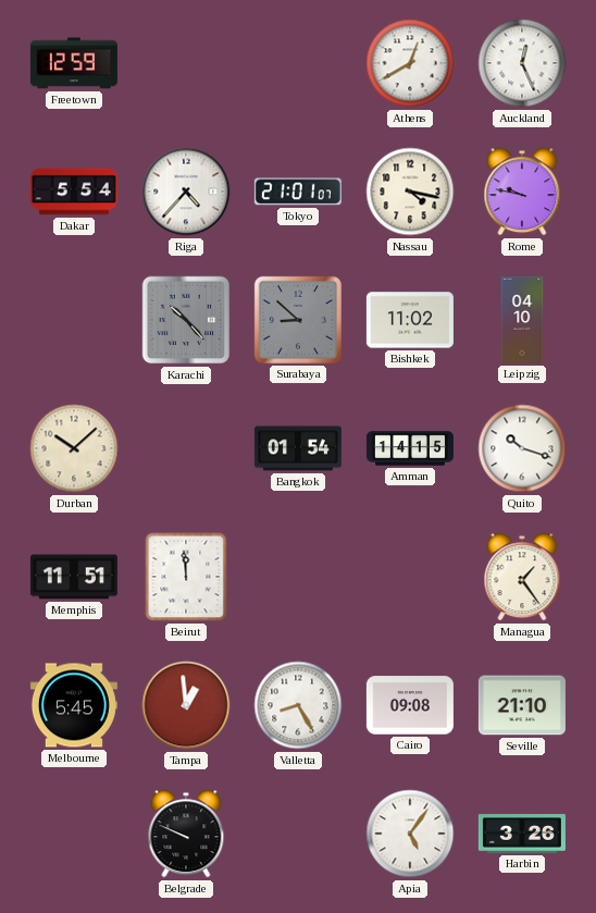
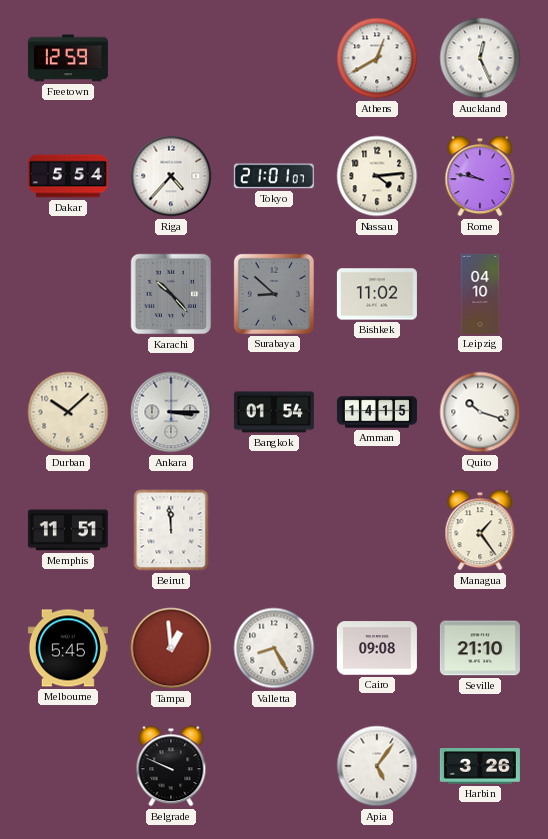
Nassau: 4:17 -> 4:14 (377, 176)
Ankara: none -> 3:15 (171, 412)
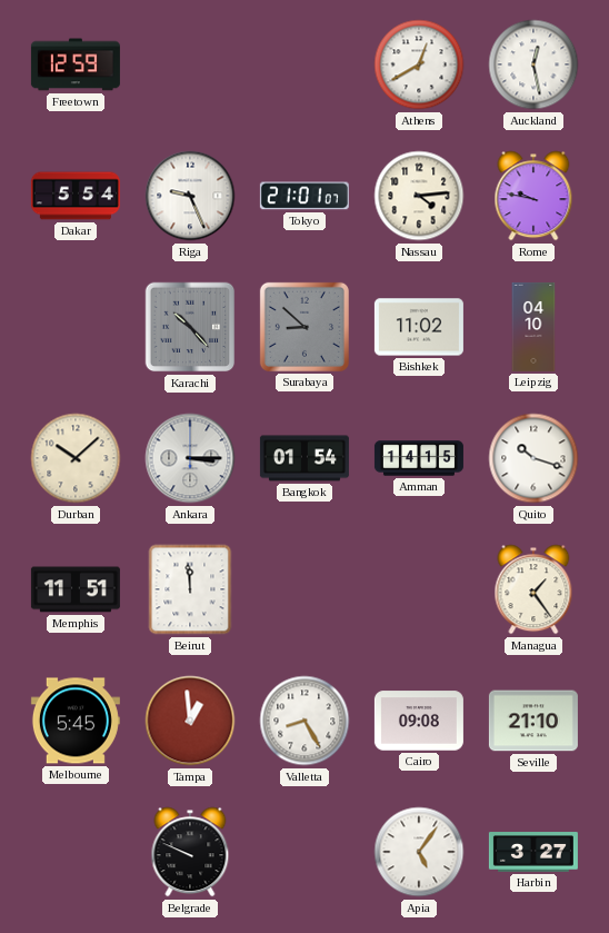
Auckland: 12:26 -> 12:28 (533, 64)
Riga: 4:37 -> 9:26 (190, 196)
Harbin: 3:26 -> 3:27 (533, 852)
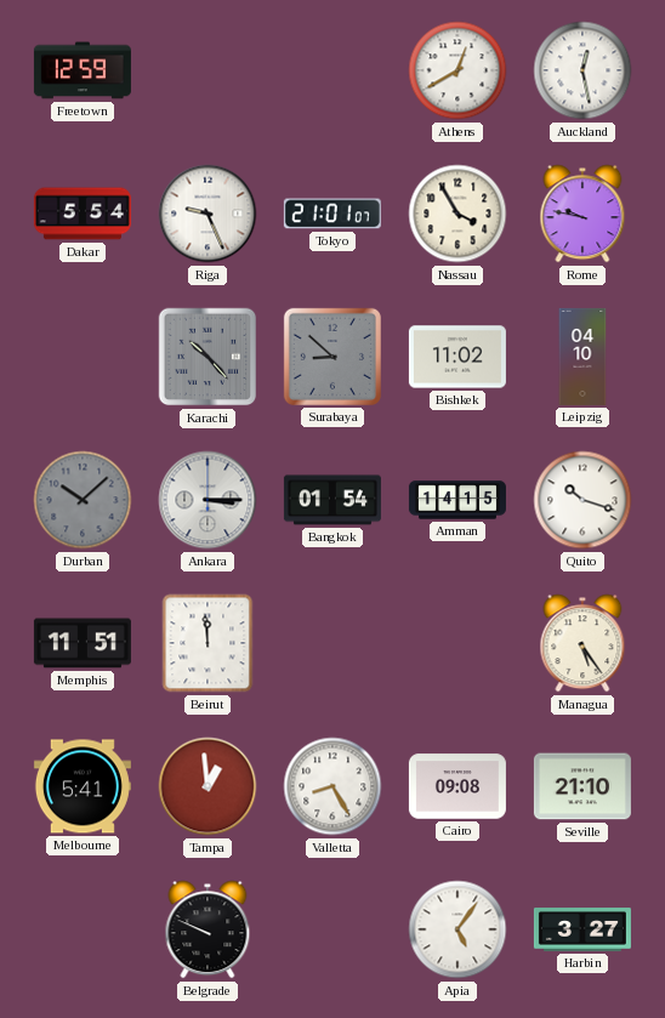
Nassau: 4:14 -> 3:55 (457, 214)
Durban dial: cream -> grey (83, 500)
Managua: 1:24 -> 5:24 (582, 643)
Melbourne: 5:45 -> 5:41 (83, 786)
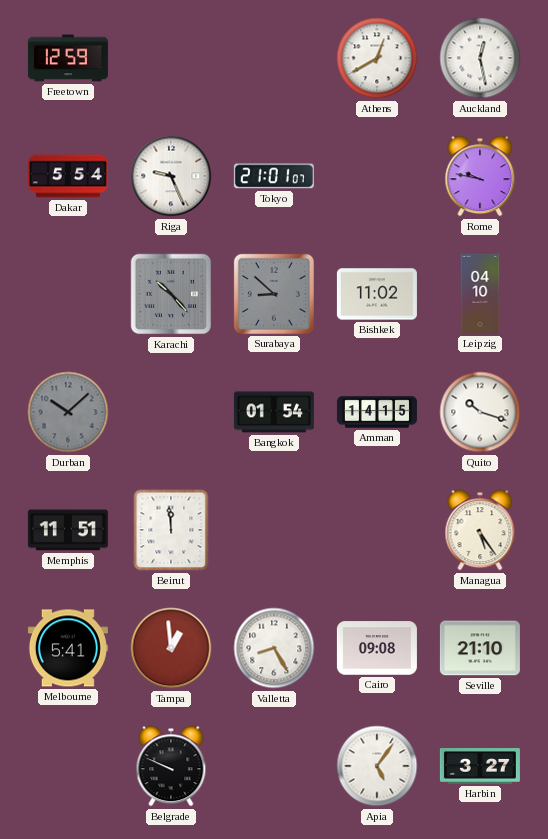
Nassau: 3:55 -> none (457, 214)
Ankara: 3:15 -> none (208, 500)
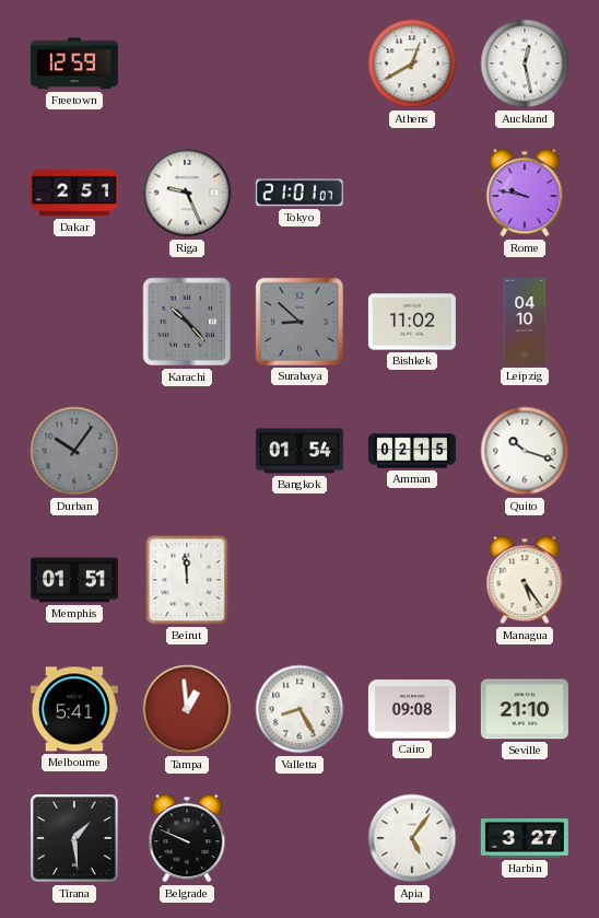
Dakar: 5:54 -> 2:51 (74, 193)
Durban: 10:08 -> 10:06 (74, 451)
Amman: 14:15 -> 02:15 (412, 451)
Memphis: 11:51 -> 01:51 (74, 580)
Tirana: none -> 1:29 (74, 838)
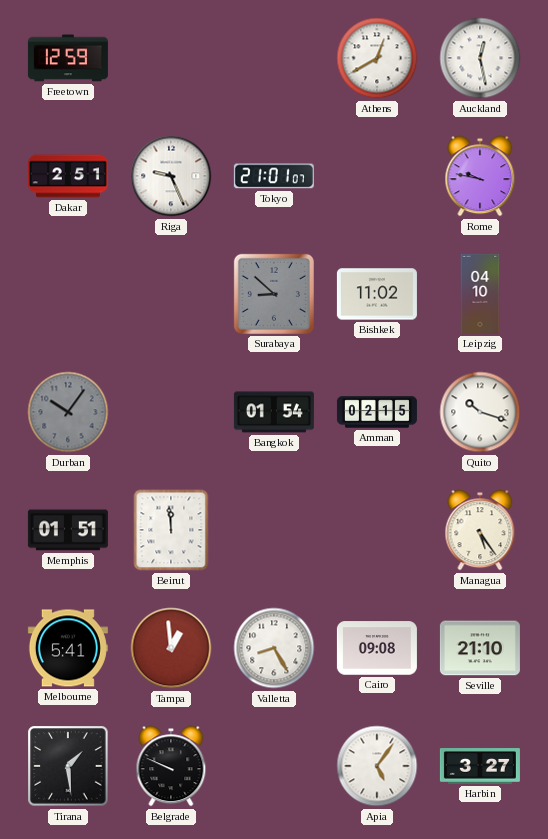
Karachi: 10:23 -> none (187, 322)
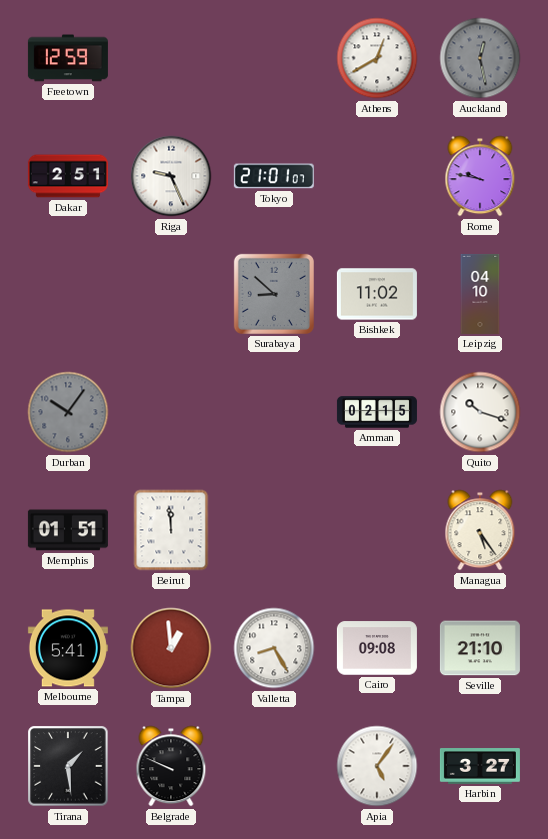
Auckland dial: white -> grey (480, 58)
Bangkok: 01:54 -> none (274, 412)
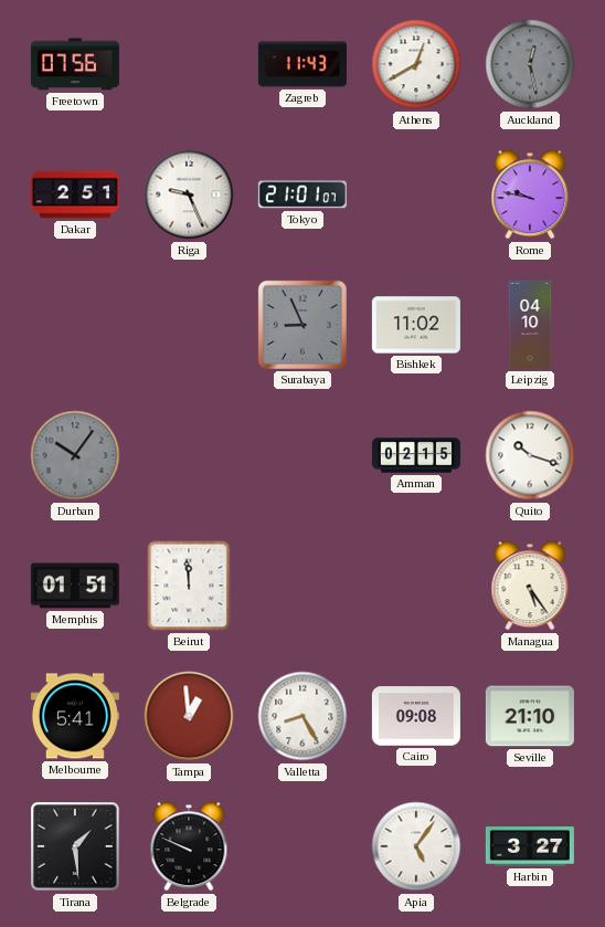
Freetown: 12:59 -> 07:56 (75, 64)
Zagreb: none -> 11:43 (302, 64)
Surabaya: 8:52 -> 8:56 (302, 325)
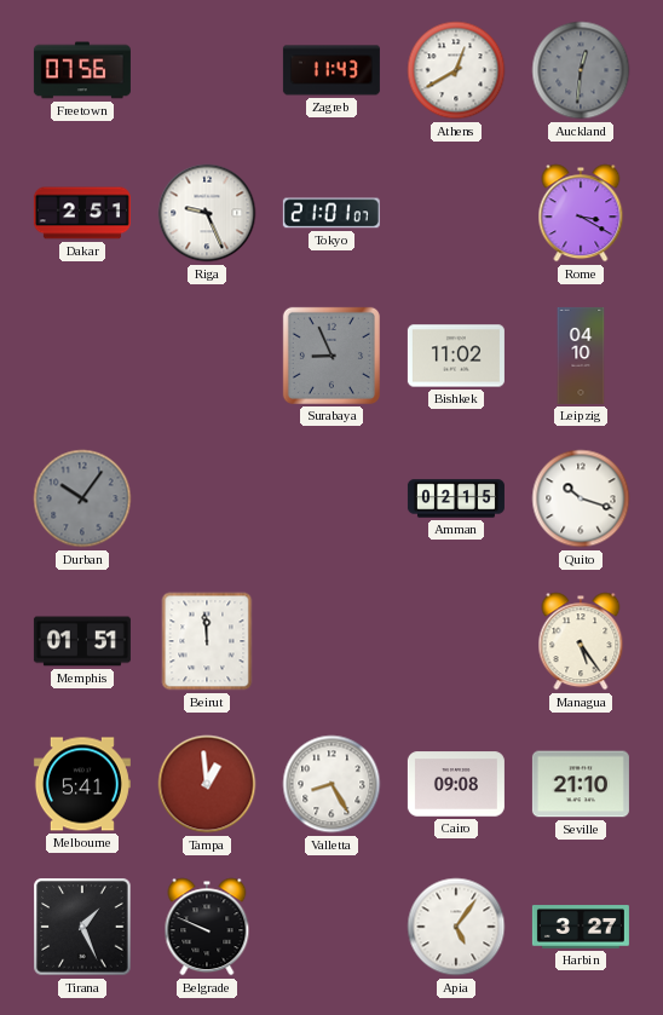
Auckland: 12:28 -> 12:31 (581, 70)
Rome: 9:47 -> 3:20 (581, 213)
Tirana: 1:29 -> 1:26 (82, 927)
